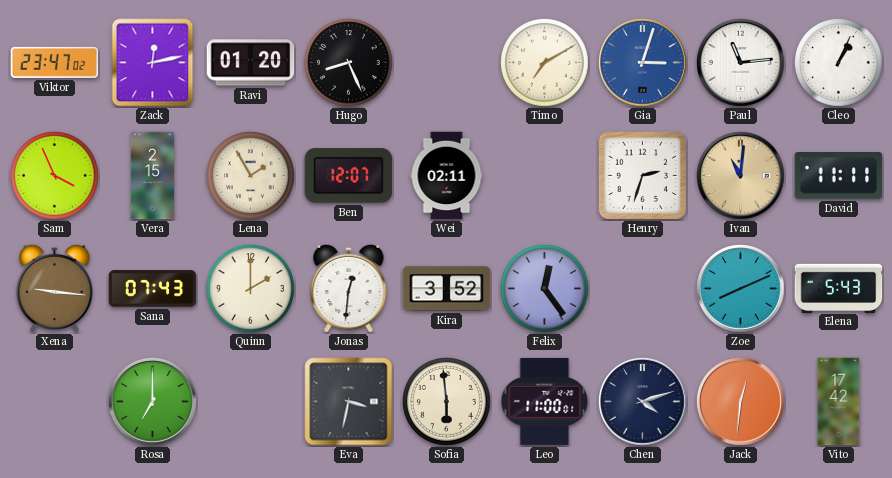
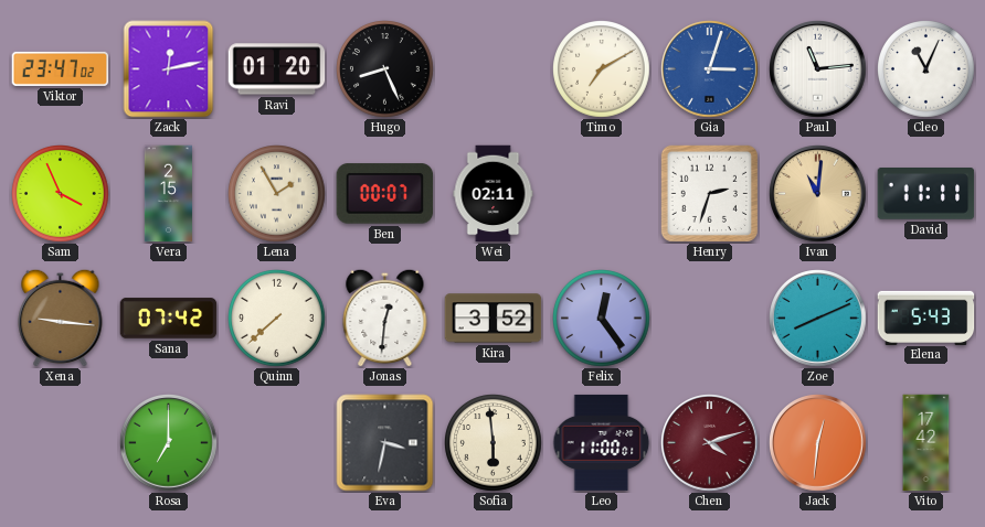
Cleo: 1:04 -> 11:04 (926, 69)
Ben: 12:07 -> 00:07 (385, 194)
Sana: 07:43 -> 07:42 (169, 319)
Quinn: 2:00 -> 7:38 (277, 319)
Chen dial: navy -> burgundy (710, 443)
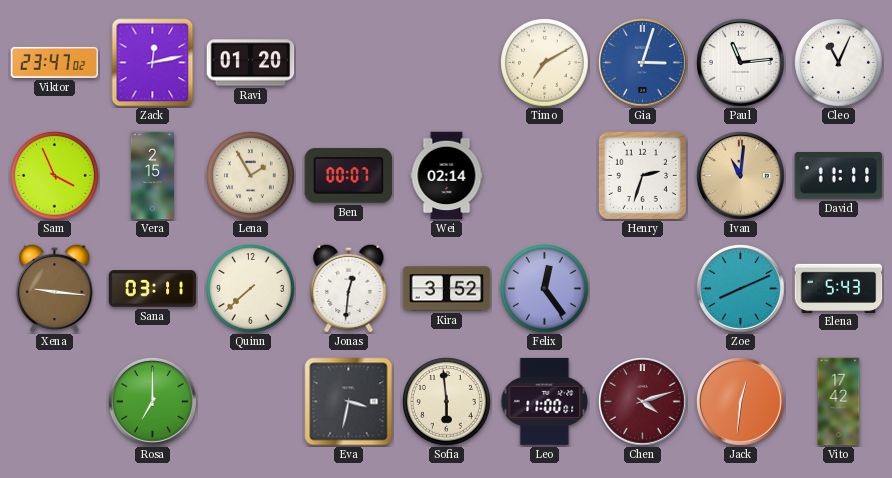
Hugo: 8:26 -> none (385, 69)
Wei: 02:11 -> 02:14 (447, 176)
Sana: 07:42 -> 03:11 (153, 289)
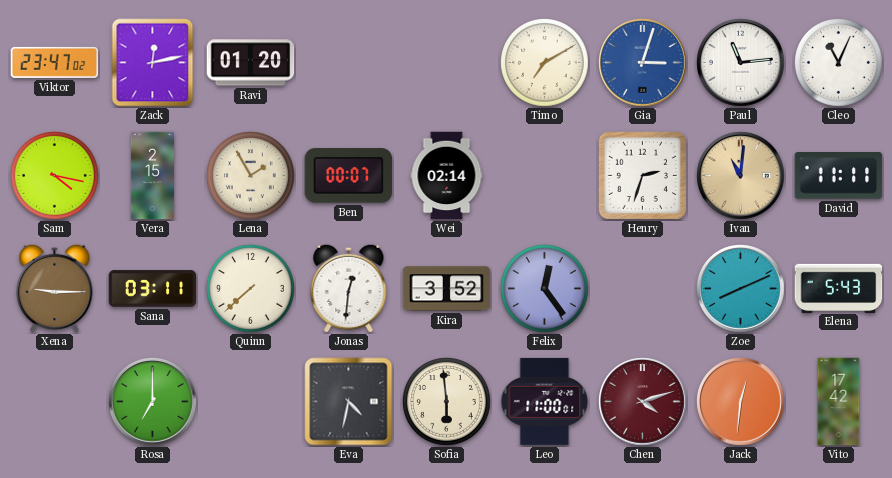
Sam: 3:56 -> 4:17 (55, 176)
Xena: 9:16 -> 9:15 (55, 288)
Eva: 3:32 -> 4:32 (349, 402)
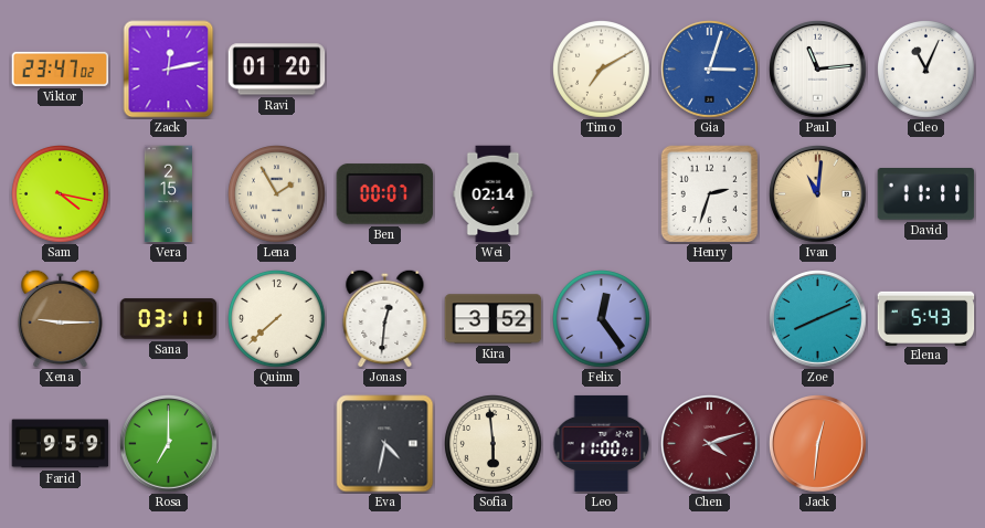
Farid: none -> 9:59 (61, 444)
Vito: 17:42 -> none (839, 402)
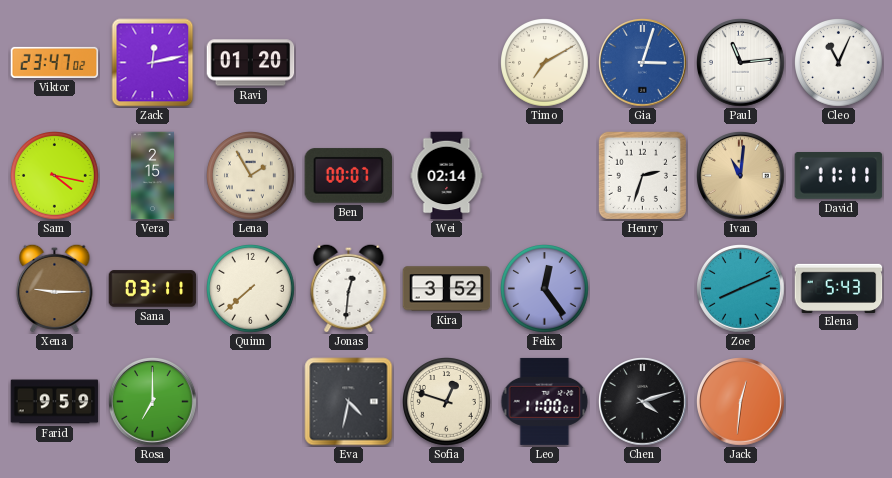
Sofia: 5:59 -> 12:48 (447, 402)
Chen dial: burgundy -> black (643, 402)
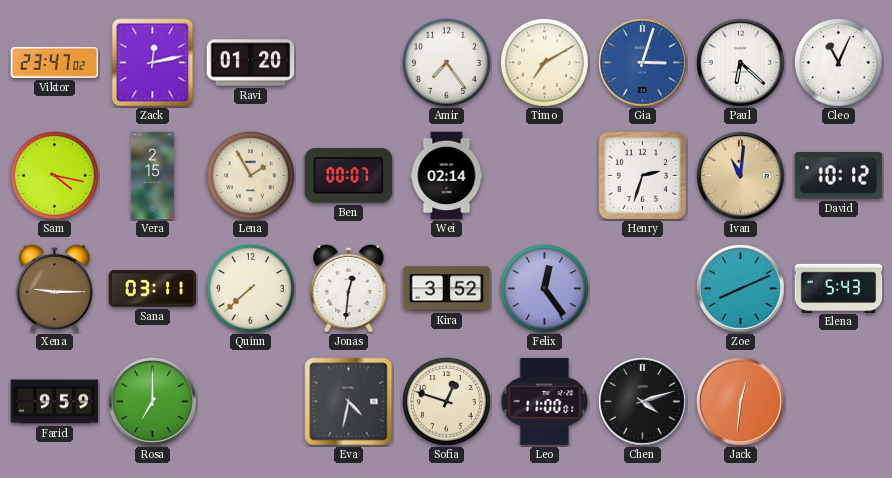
Amir: none -> 7:24 (447, 63)
Paul: 11:14 -> 6:22 (741, 63)
David: 11:11 -> 10:12 (839, 176)
